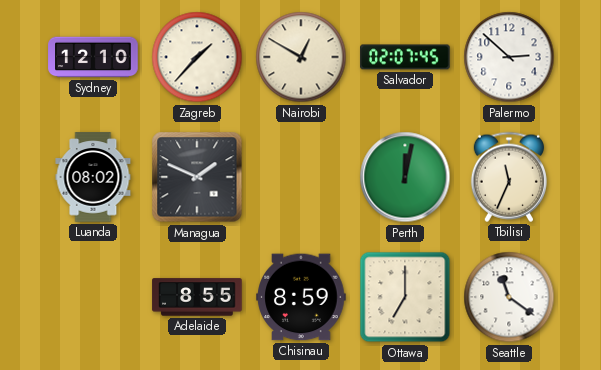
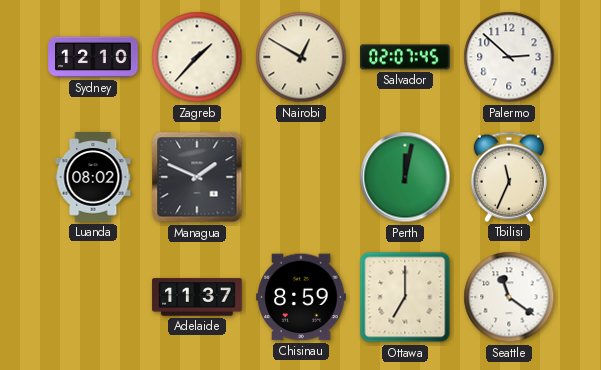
Adelaide: 8:55 -> 11:37 (197, 297)
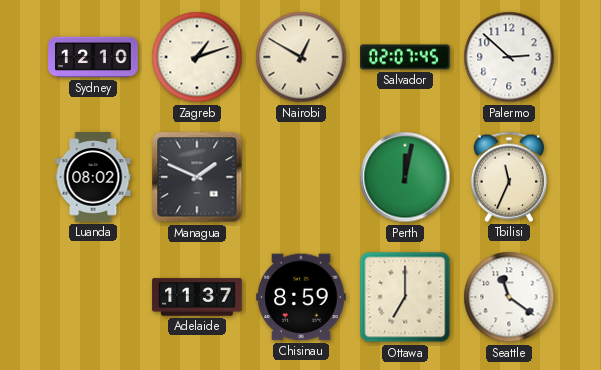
Zagreb: 1:37 -> 1:12 (197, 57)
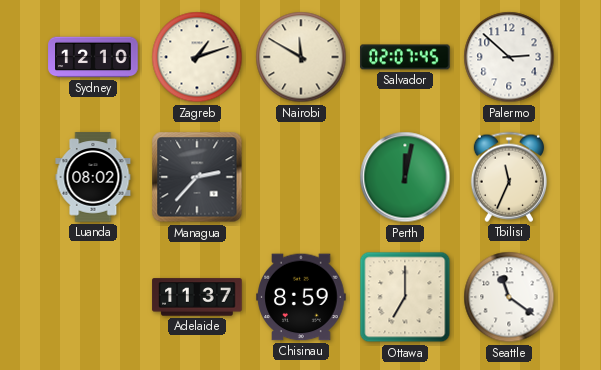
Nairobi: 12:50 -> 11:50 (301, 57)
Managua: 1:49 -> 2:37 (197, 177)
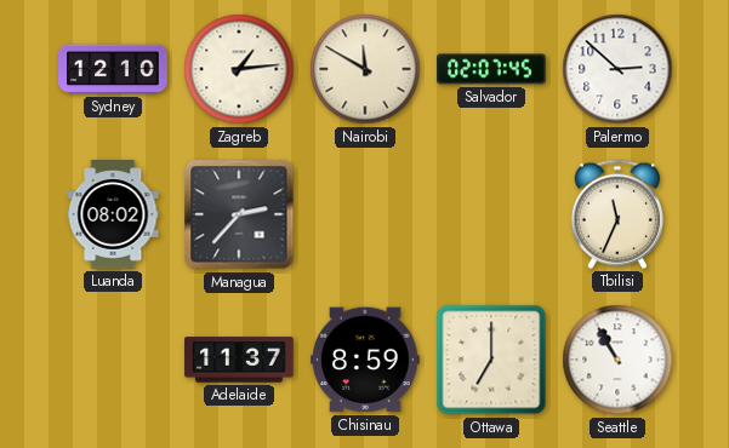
Zagreb: 1:12 -> 1:14 (239, 69)
Perth: 12:02 -> none (405, 177)
Seattle: 11:21 -> 10:55 (617, 360)
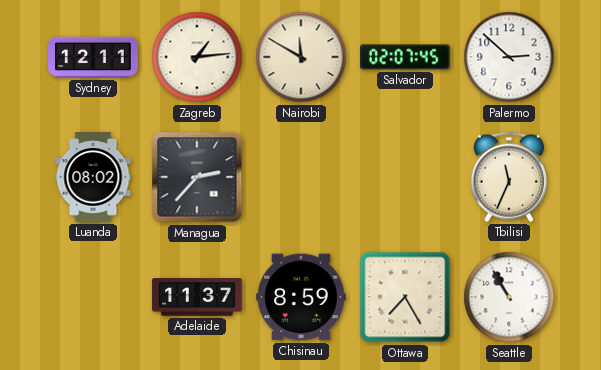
Sydney: 12:10 -> 12:11 (93, 57)
Ottawa: 7:00 -> 7:25 (405, 297)
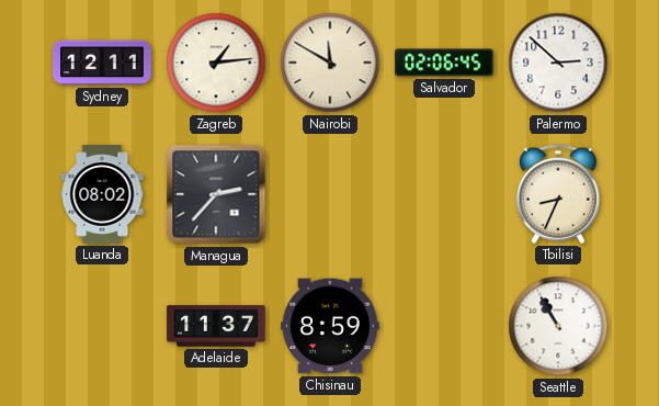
Salvador: 02:07 -> 02:06 (444, 63)
Tbilisi: 11:34 -> 8:34 (558, 194)
Ottawa: 7:25 -> none (405, 297)
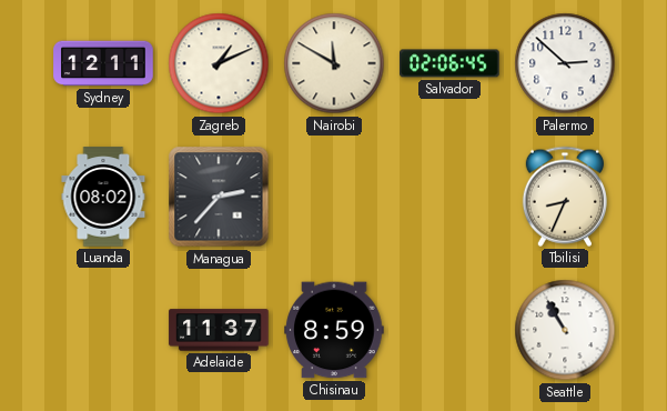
Zagreb: 1:14 -> 1:11 (219, 63)
